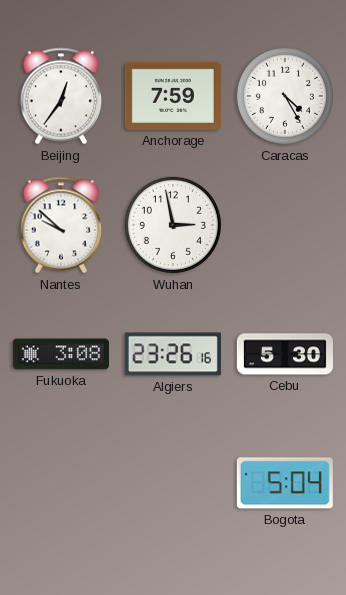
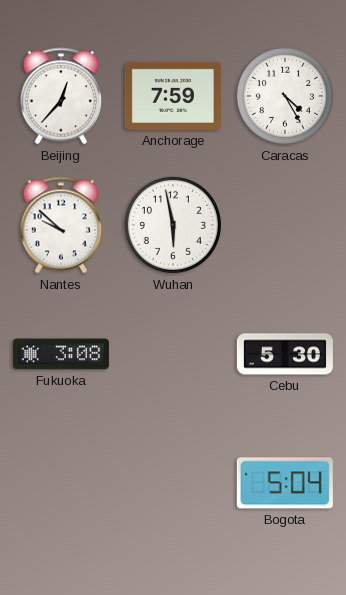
Beijing: 12:36 -> 12:37 (60, 96)
Wuhan: 2:58 -> 5:58 (173, 225)
Algiers: 23:26 -> none (173, 354)
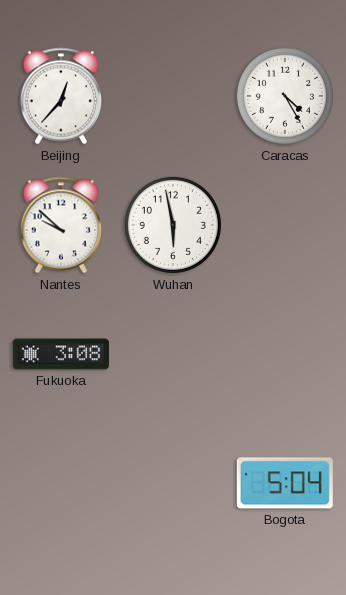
Anchorage: 7:59 -> none (173, 96)
Cebu: 5:30 -> none (285, 354)
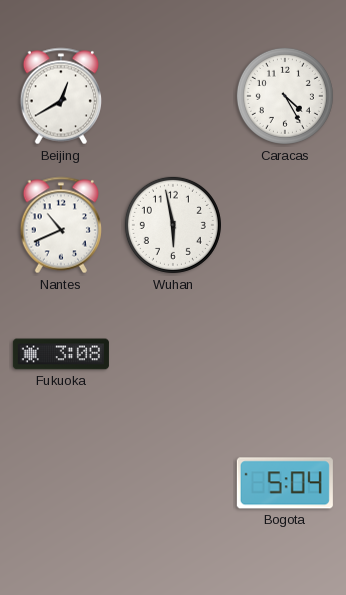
Beijing: 12:37 -> 12:40 (60, 96)
Nantes: 9:52 -> 10:41 (60, 225)
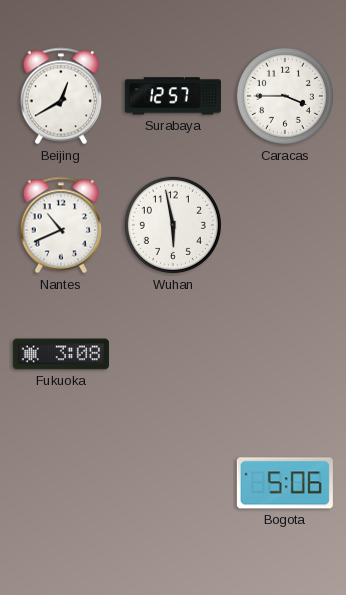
Surabaya: none -> 12:57 (173, 96)
Caracas: 4:25 -> 3:45 (285, 96)
Bogota: 5:04 -> 5:06 (285, 483)
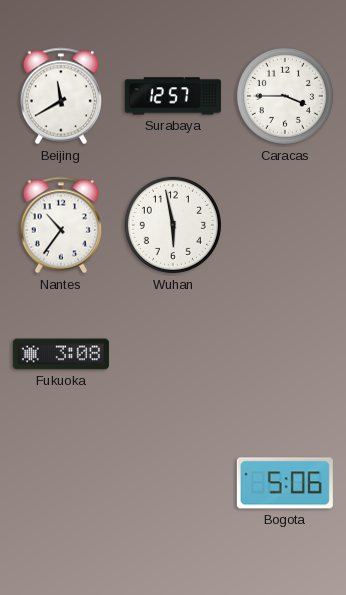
Beijing: 12:40 -> 11:40 (60, 96)
Nantes: 10:41 -> 10:36 (60, 225)
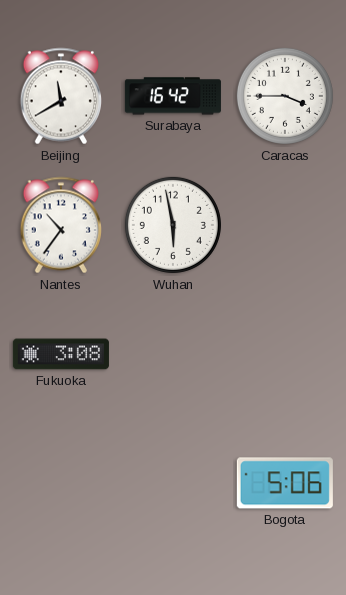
Surabaya: 12:57 -> 16:42 (173, 96)
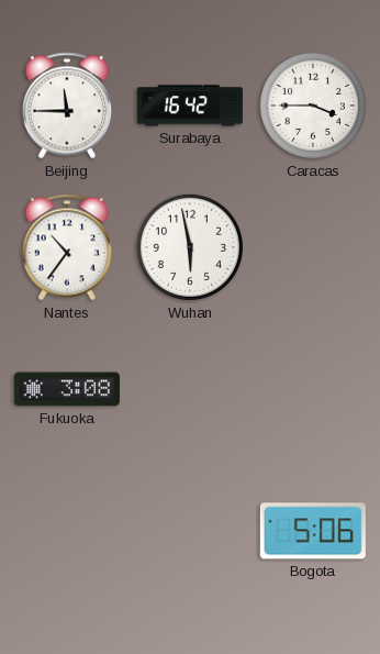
Beijing: 11:40 -> 11:45 (66, 106)
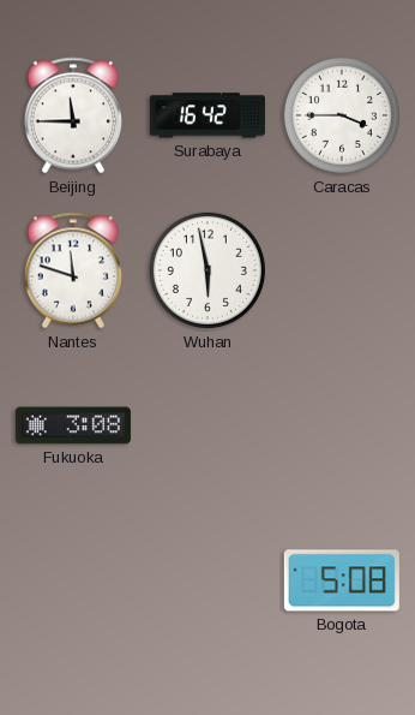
Nantes: 10:36 -> 11:48 (72, 270)
Bogota: 5:06 -> 5:08 (342, 580)
